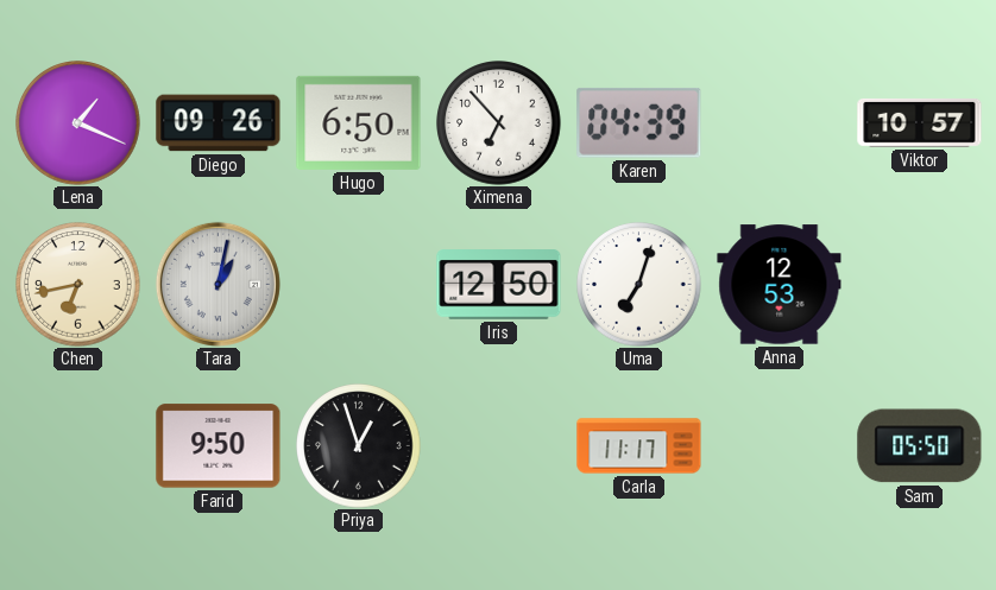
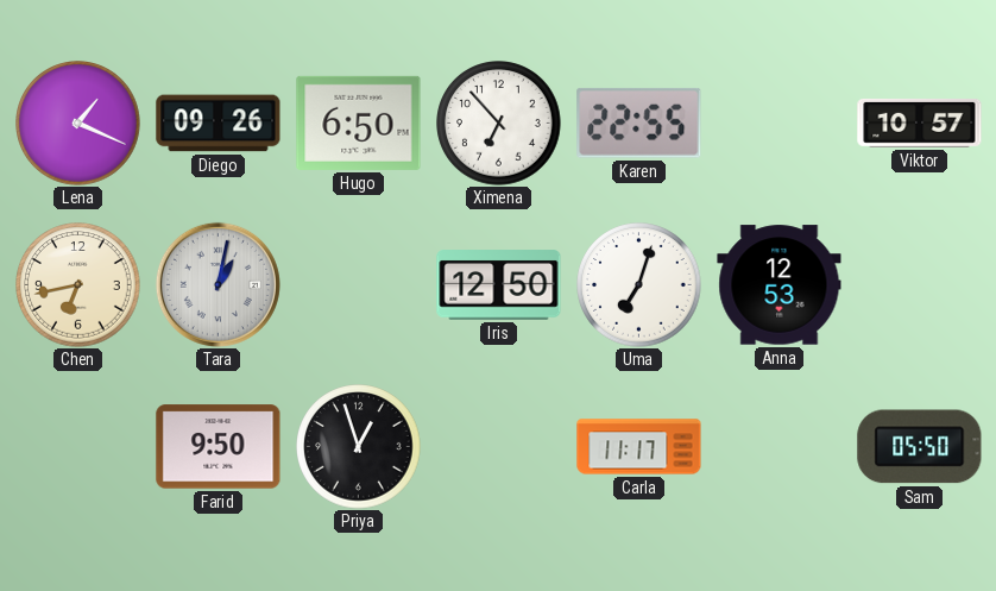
Karen: 04:39 -> 22:55 (639, 122)
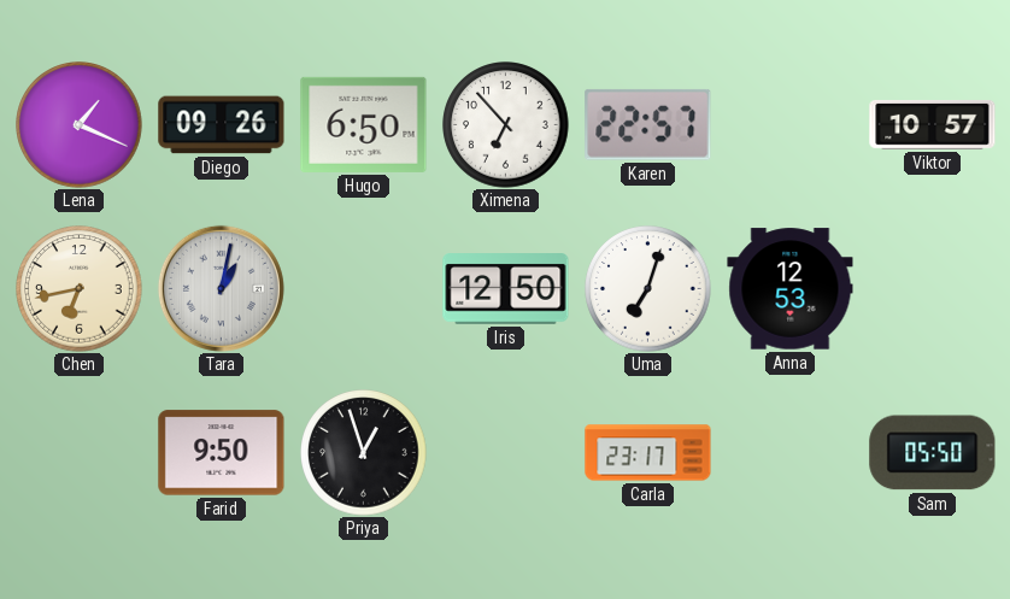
Karen: 22:55 -> 22:57 (648, 124)
Carla: 11:17 -> 23:17 (648, 453)
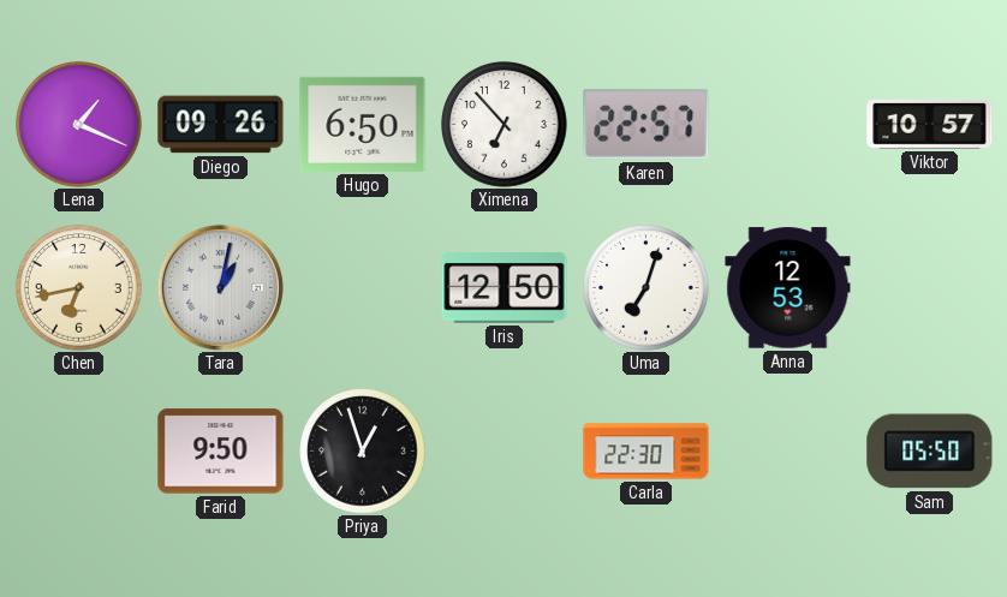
Carla: 23:17 -> 22:30 (646, 452)
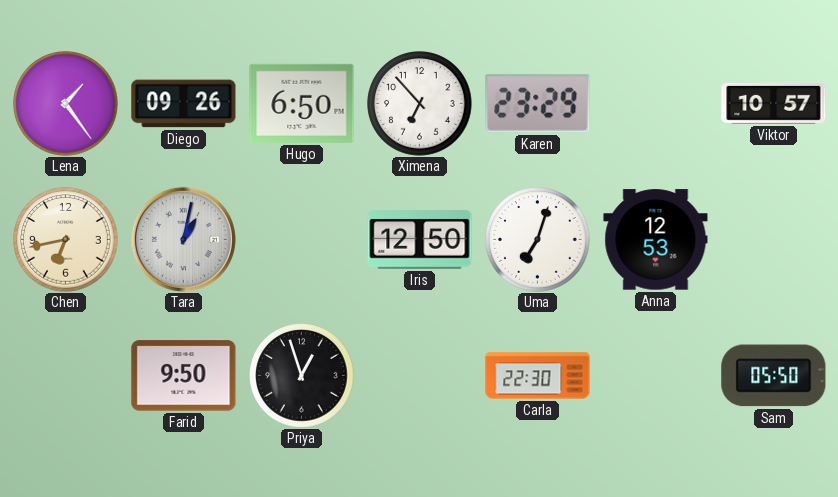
Lena: 1:19 -> 1:24 (66, 104)
Karen: 22:57 -> 23:29 (538, 103)
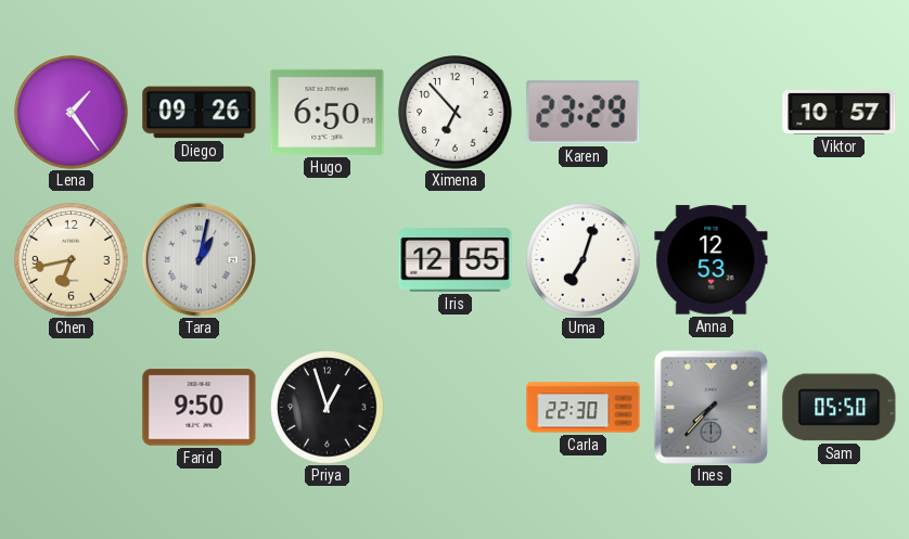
Iris: 12:50 -> 12:55 (456, 260)
Ines: none -> 7:37 (710, 407)
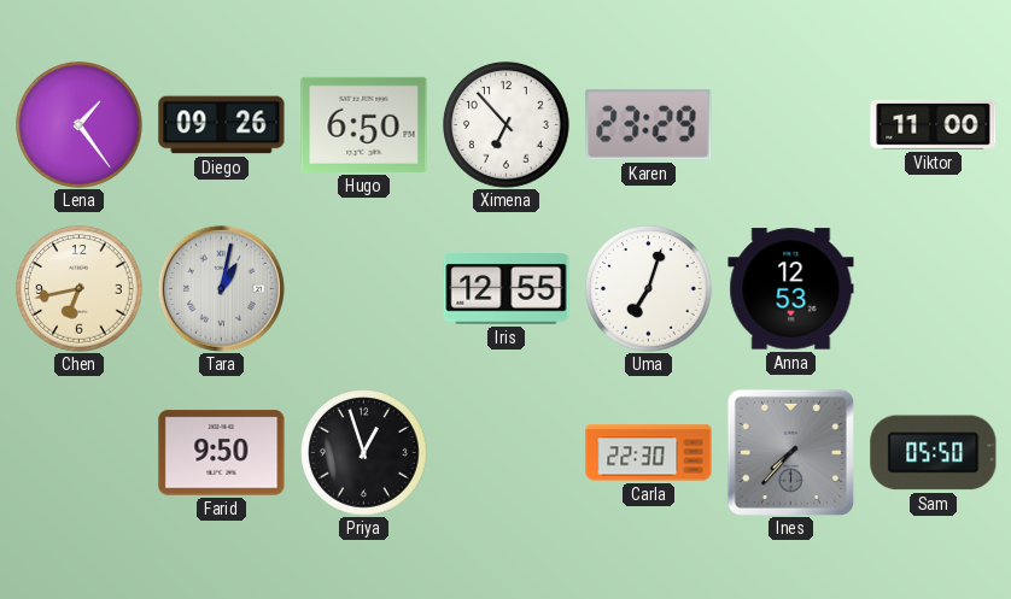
Viktor: 10:57 -> 11:00 (934, 124)
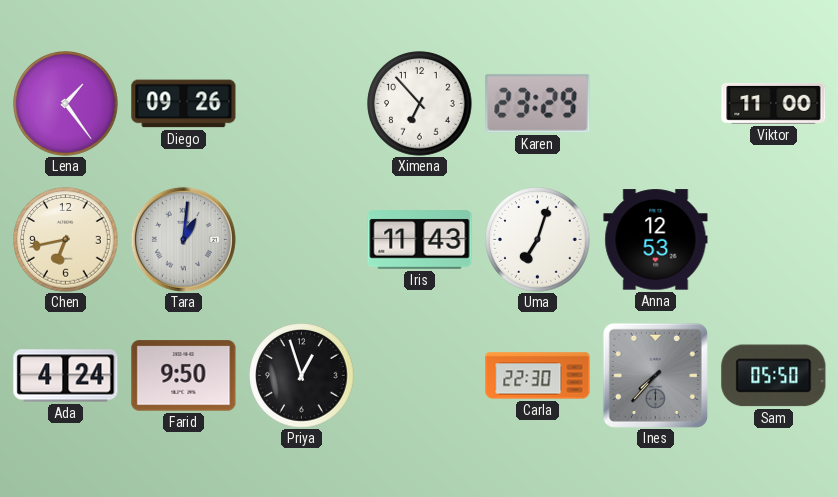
Hugo: 6:50 -> none (364, 124)
Tara: 1:02 -> 1:01 (183, 239)
Iris: 12:55 -> 11:43 (420, 240)
Ada: none -> 4:24 (66, 376)
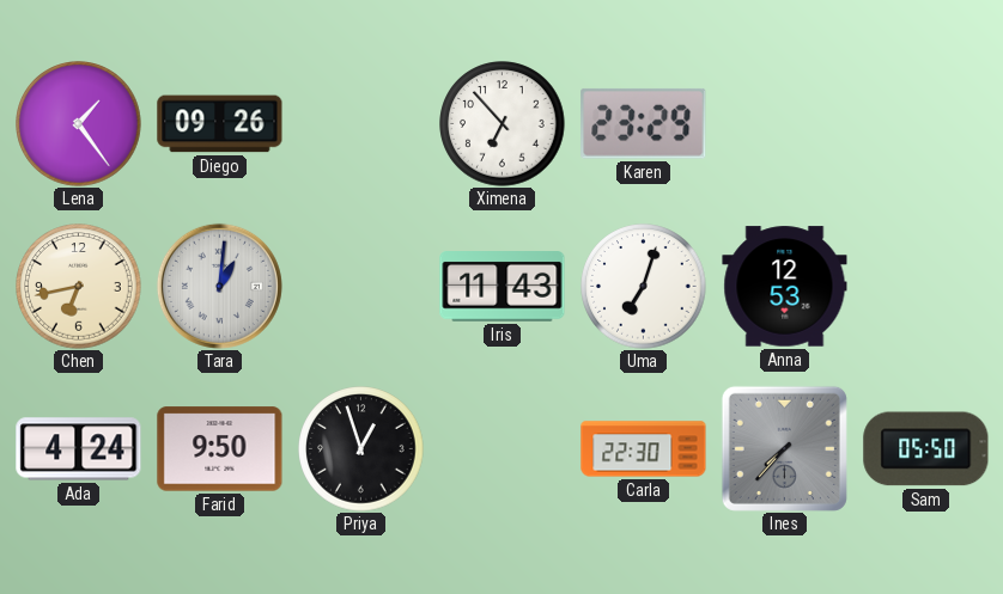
Viktor: 11:00 -> none (774, 103)
